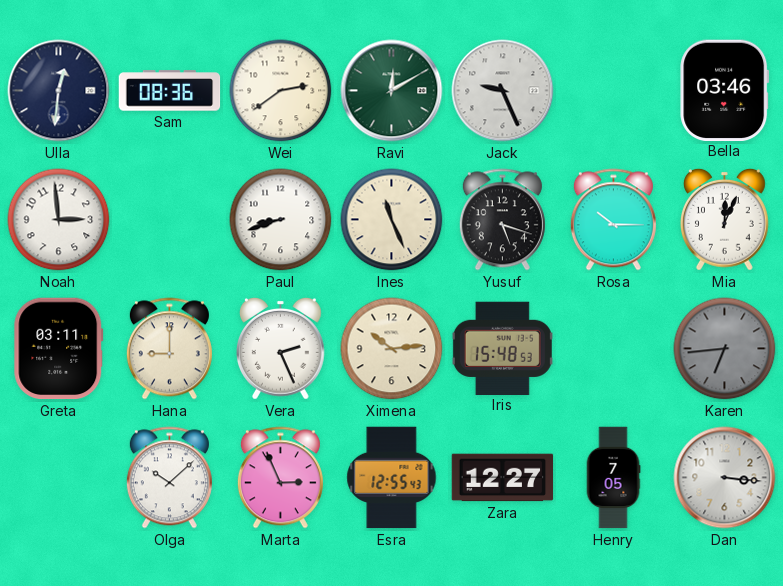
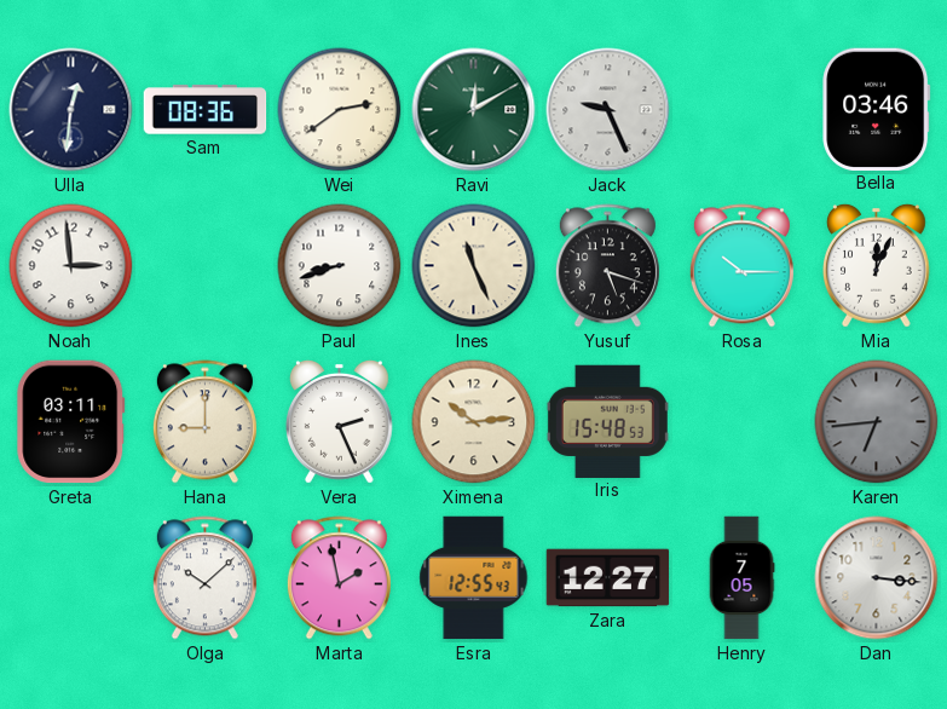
Marta: 2:56 -> 1:58 (339, 578)
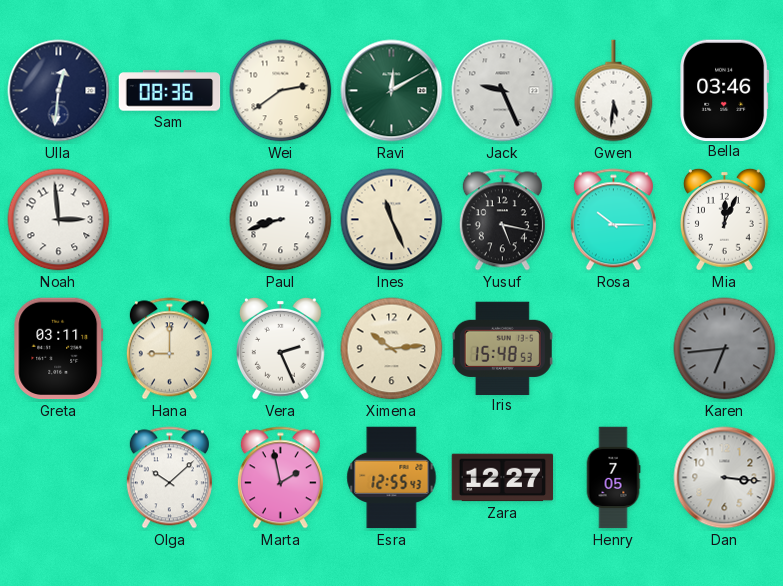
Gwen: none -> 5:31 (614, 91)
Yusuf: 5:18 -> 5:17 (502, 220)
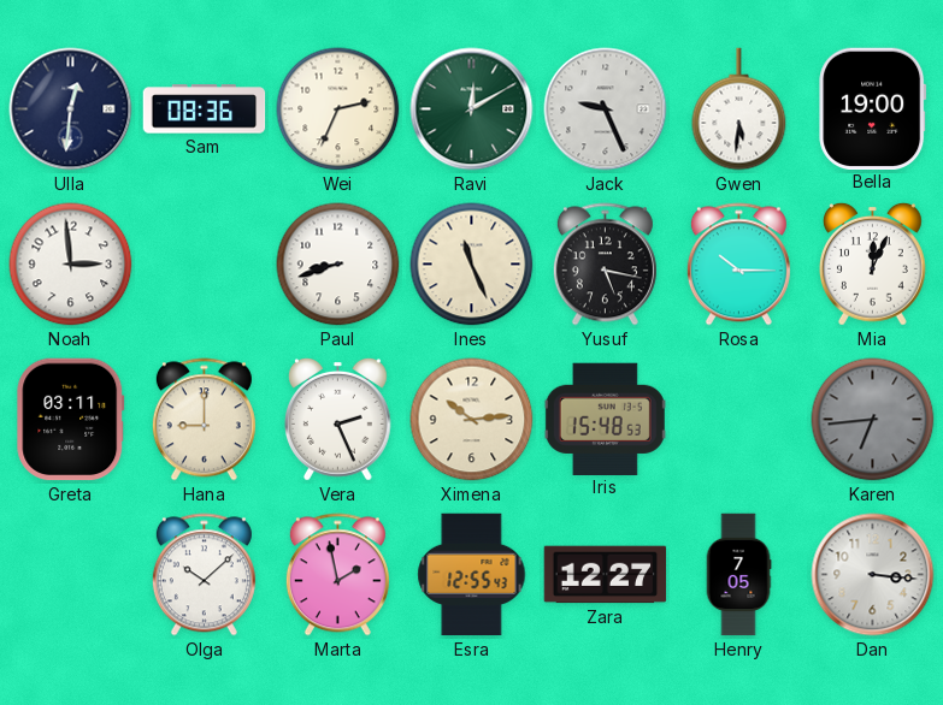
Wei: 2:39 -> 2:34 (338, 109)
Bella: 03:46 -> 19:00 (873, 108)
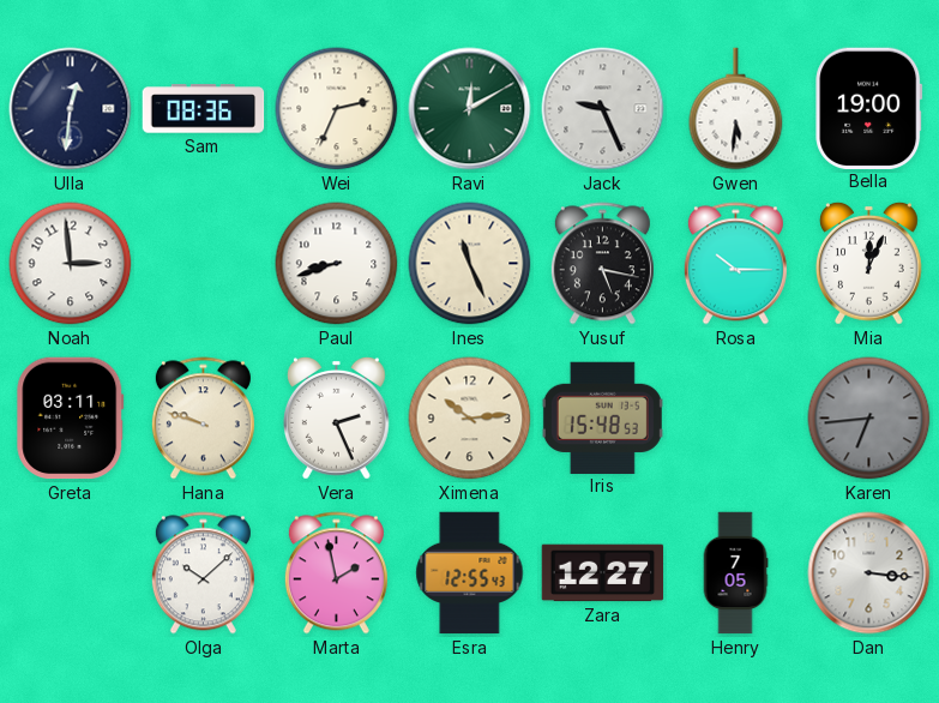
Hana: 9:00 -> 9:48 (203, 419)
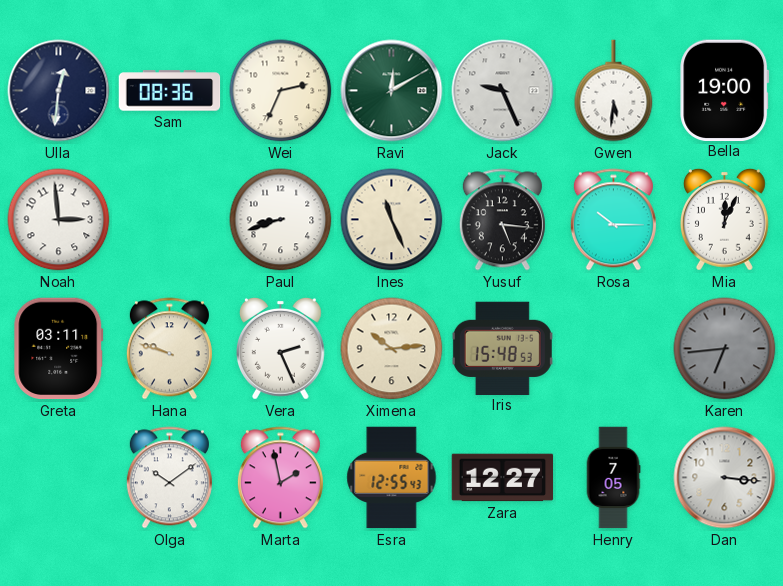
Yusuf: 5:17 -> 5:16 (502, 220)
Olga: 10:08 -> 10:09 (169, 478)
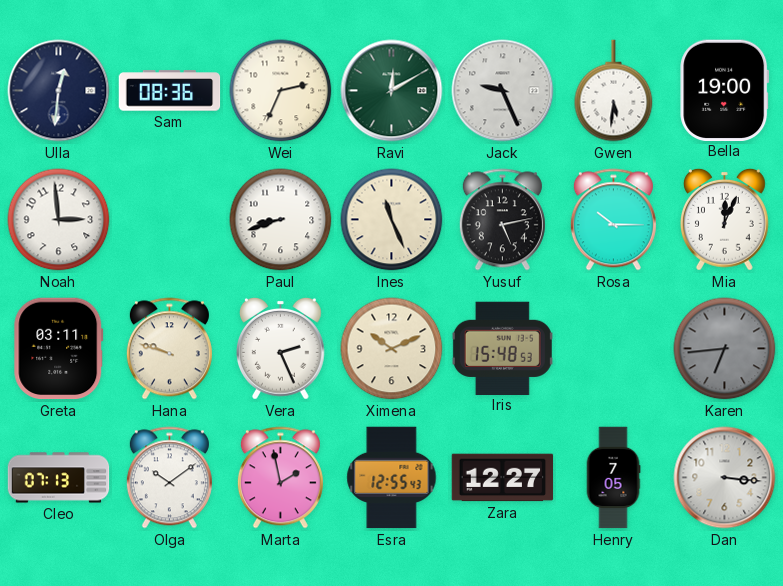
Yusuf: 5:16 -> 5:13 (502, 220)
Ximena: 10:14 -> 10:11 (392, 349)
Cleo: none -> 07:13 (59, 478)
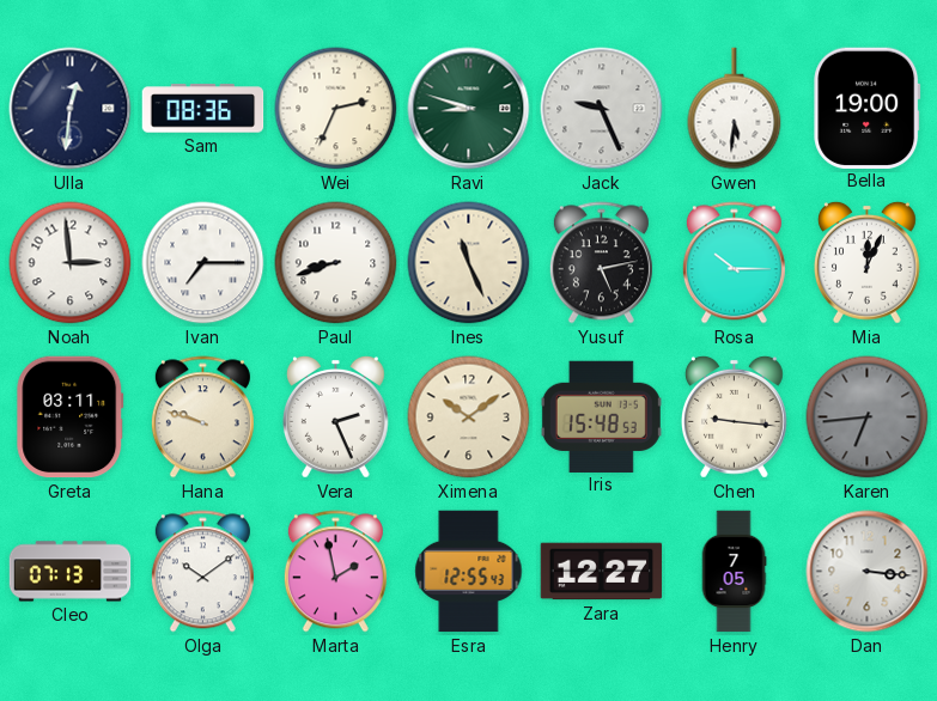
Ravi: 12:10 -> 8:48 (469, 109)
Ivan: none -> 7:15 (203, 263)
Ximena: 10:11 -> 10:09 (469, 417)
Chen: none -> 9:16 (734, 416)
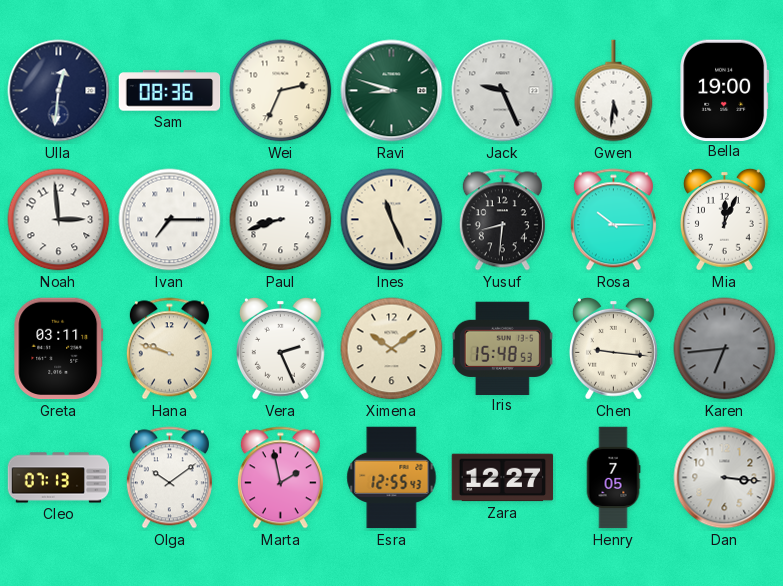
Yusuf: 5:13 -> 8:31 (502, 220)
